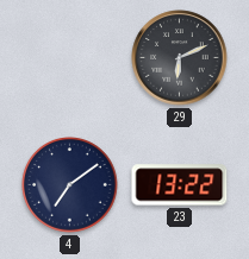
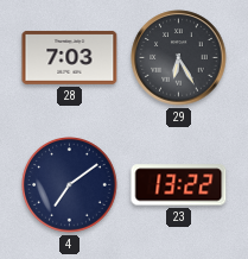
28: none -> 7:03 (70, 57)
29: 6:11 -> 6:25 (179, 58)
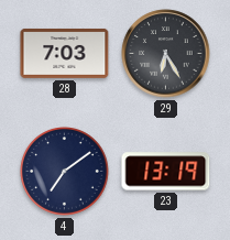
23: 13:22 -> 13:19 (166, 172)
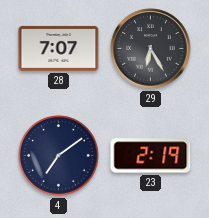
28: 7:03 -> 7:07 (59, 48)
23: 13:19 -> 2:19 (151, 156)
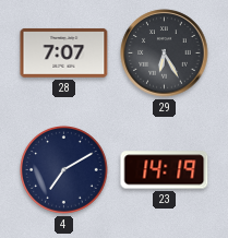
4: 7:09 -> 7:10 (64, 170)
23: 2:19 -> 14:19 (165, 170)
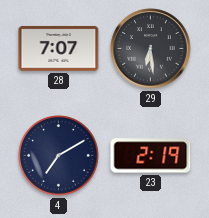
29: 6:25 -> 6:29 (151, 49)
23: 14:19 -> 2:19 (151, 156)
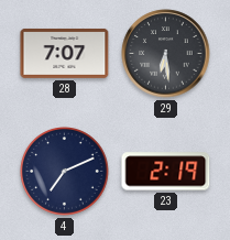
4: 7:10 -> 7:11 (65, 172)
